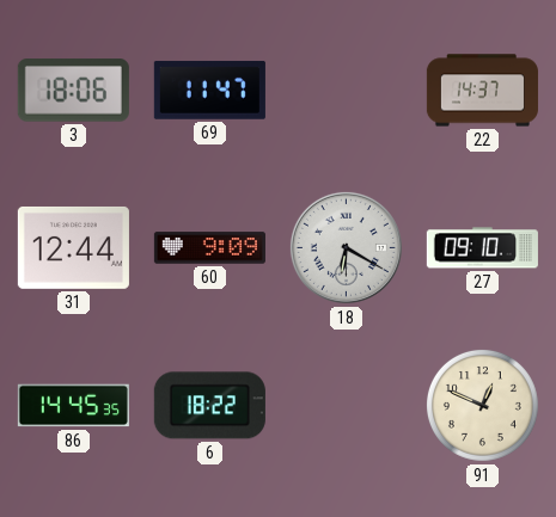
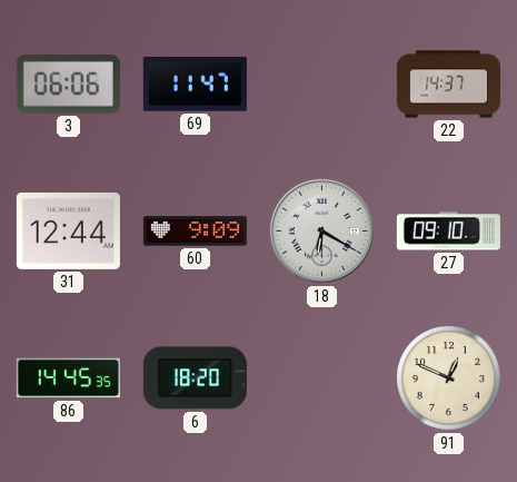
3: 18:06 -> 06:06 (68, 85)
6: 18:22 -> 18:20 (195, 378)
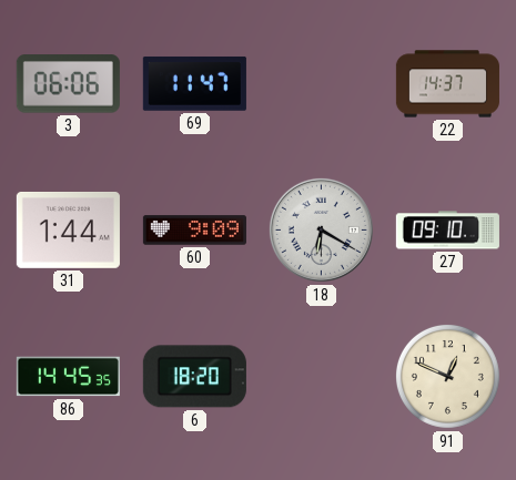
31: 12:44 -> 1:44 (68, 229)
